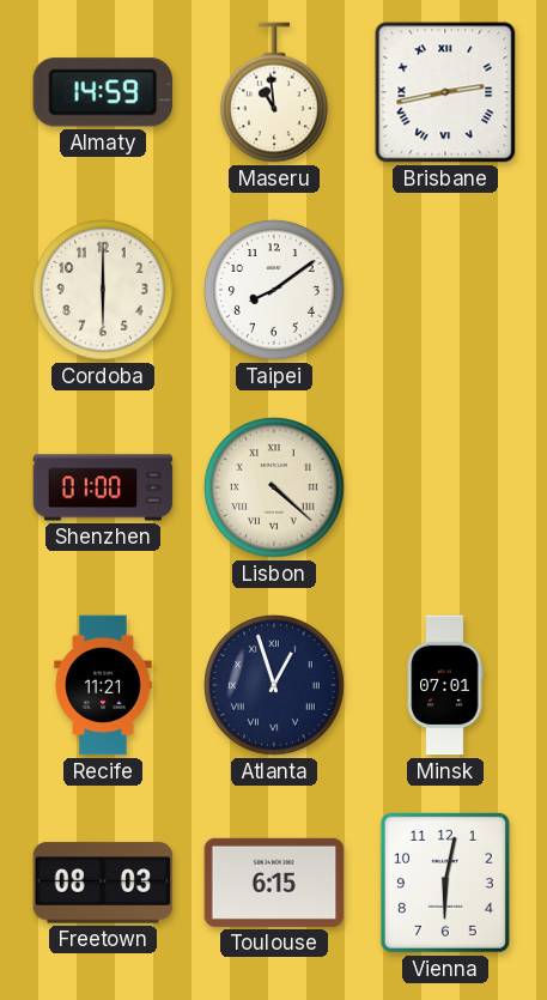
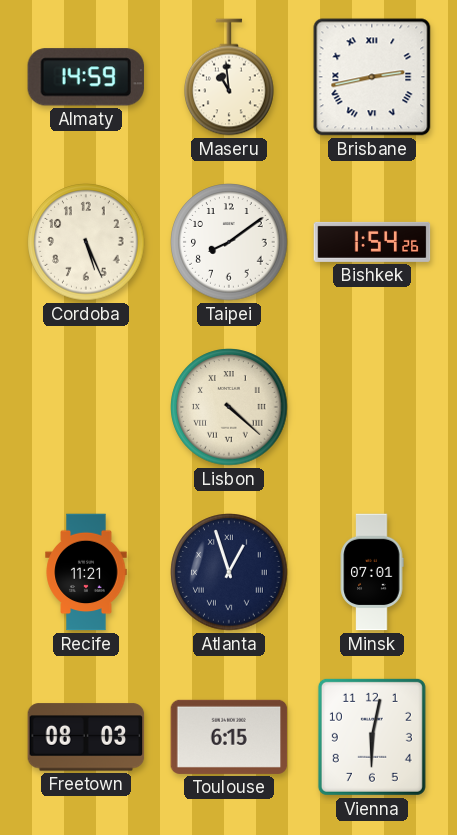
Cordoba: 6:00 -> 5:26 (86, 242)
Bishkek: none -> 1:54 (372, 242)
Shenzhen: 01:00 -> none (103, 487)
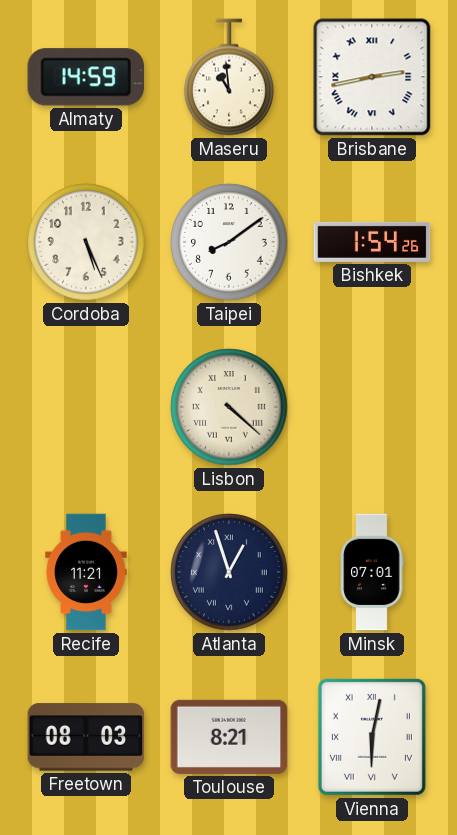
Toulouse: 6:15 -> 8:21 (229, 737)
Vienna numerals: Arabic -> Roman (372, 737)
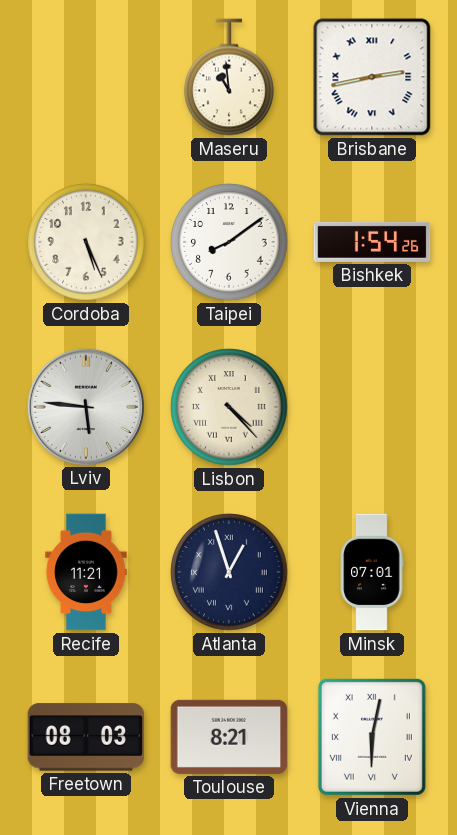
Almaty: 14:59 -> none (86, 77)
Lviv: none -> 5:46 (85, 406)
Lisbon: 4:22 -> 4:23 (229, 407)
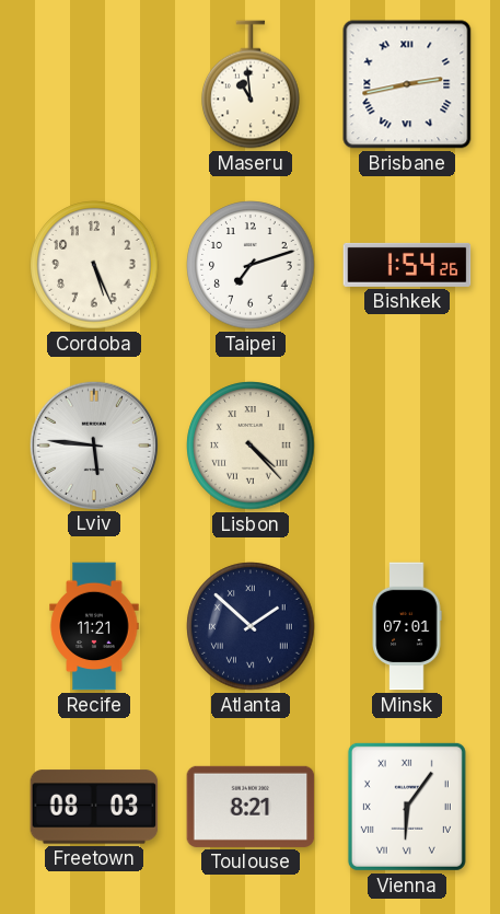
Taipei: 8:09 -> 7:12 (251, 265)
Atlanta: 12:57 -> 1:52 (251, 626)
Vienna: 6:02 -> 6:06 (407, 807)
